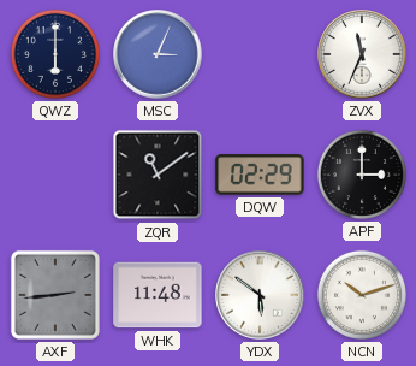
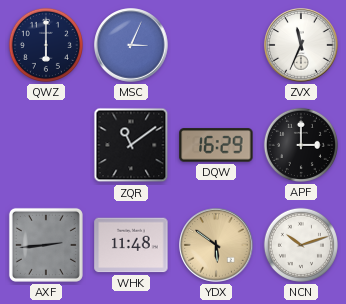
DQW: 02:29 -> 16:29 (216, 145)
YDX dial: white -> champagne (216, 245)
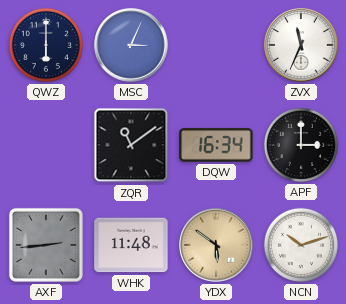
DQW: 16:29 -> 16:34 (216, 145)
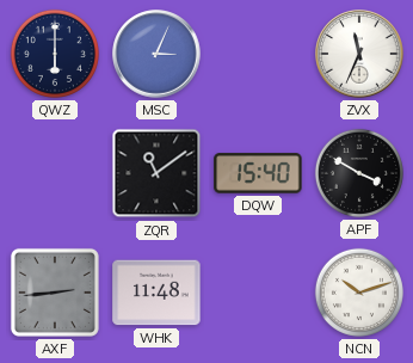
DQW: 16:34 -> 15:40 (258, 173)
APF: 3:00 -> 3:50 (359, 173)
YDX: 5:51 -> none (216, 245)
